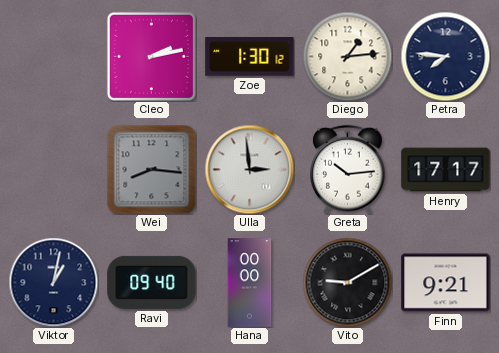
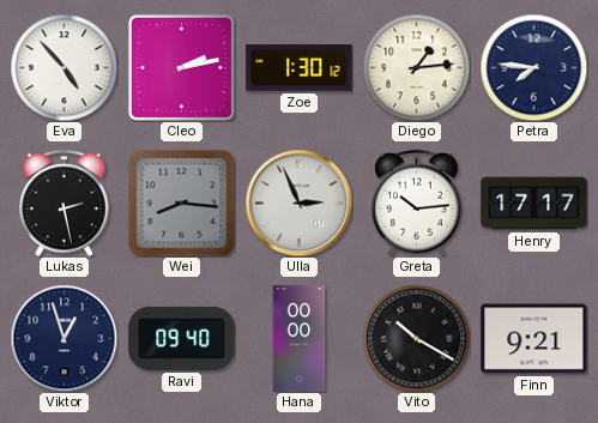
Eva: none -> 4:53 (64, 67)
Lukas: none -> 2:28 (65, 203)
Ulla: 2:59 -> 2:56 (298, 203)
Viktor: 1:02 -> 12:57 (64, 338)
Vito: 9:10 -> 10:20 (416, 338)
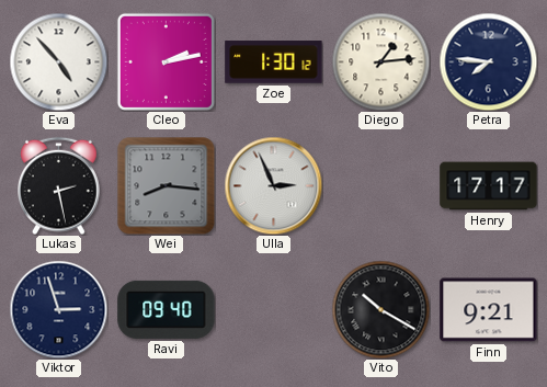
Greta: 10:14 -> none (417, 203)
Viktor: 12:57 -> 2:57 (58, 309)
Hana: 00:00 -> none (300, 339)
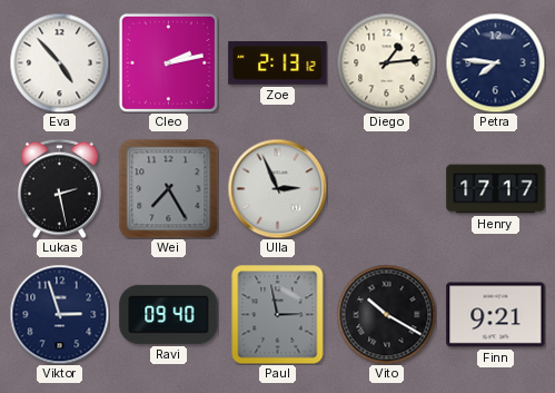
Zoe: 1:30 -> 2:13 (278, 63)
Wei: 8:16 -> 7:25 (168, 188)
Paul: none -> 2:58 (278, 314)
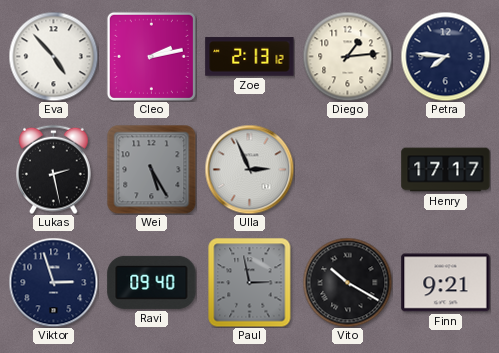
Wei: 7:25 -> 5:25 (151, 169)
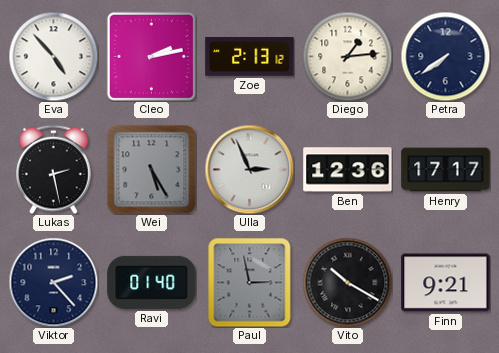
Petra: 7:46 -> 7:39 (445, 56)
Ben: none -> 12:36 (348, 170)
Viktor: 2:57 -> 2:23 (53, 282)
Ravi: 09:40 -> 01:40 (152, 282)
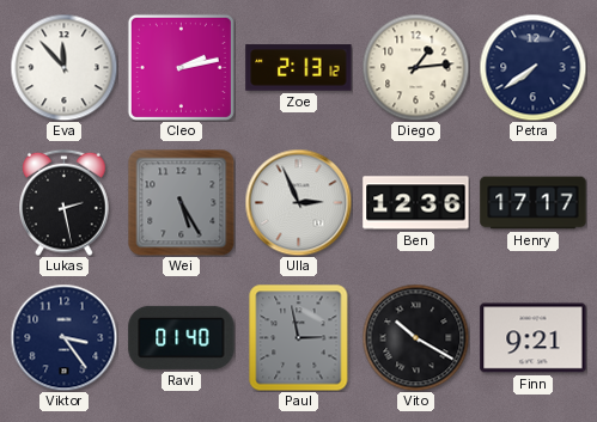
Eva: 4:53 -> 11:53 (63, 67)
Viktor: 2:23 -> 3:24 (63, 337)
